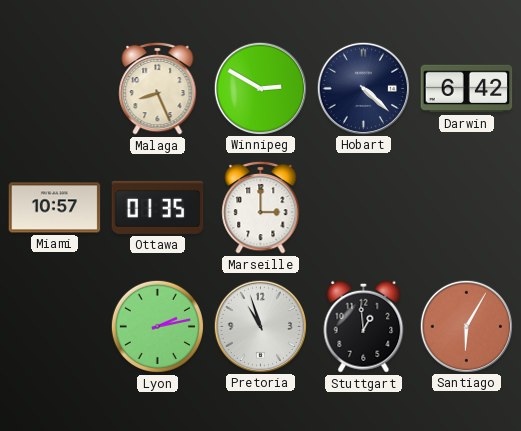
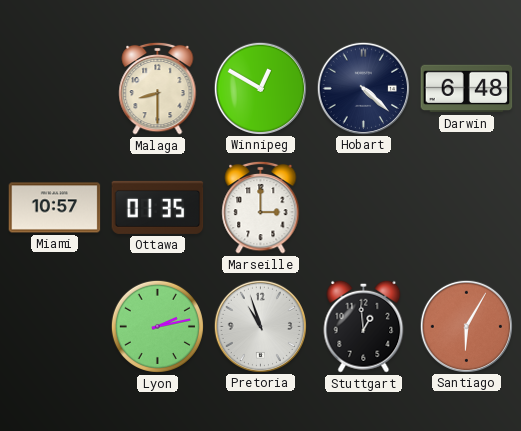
Malaga: 8:26 -> 8:30 (158, 88)
Winnipeg: 2:50 -> 12:50 (260, 88)
Darwin: 6:42 -> 6:48 (467, 89)
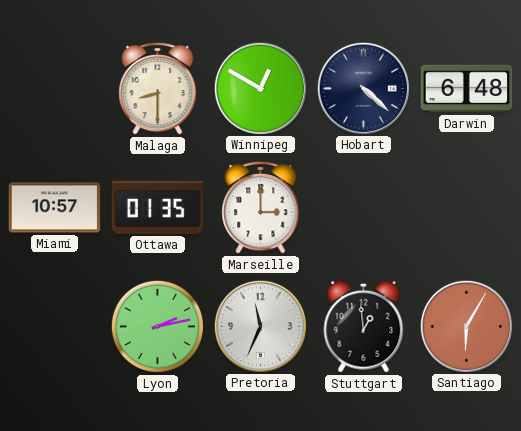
Pretoria: 10:57 -> 11:34 (260, 326)
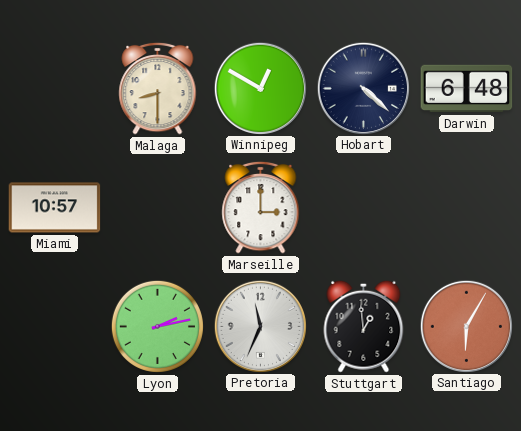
Ottawa: 01:35 -> none (158, 207)
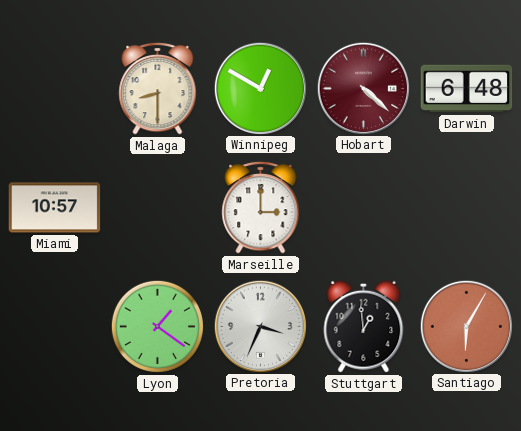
Hobart dial: navy -> burgundy (363, 88)
Lyon: 2:13 -> 1:21 (157, 326)
Pretoria: 11:34 -> 3:34 (260, 326)
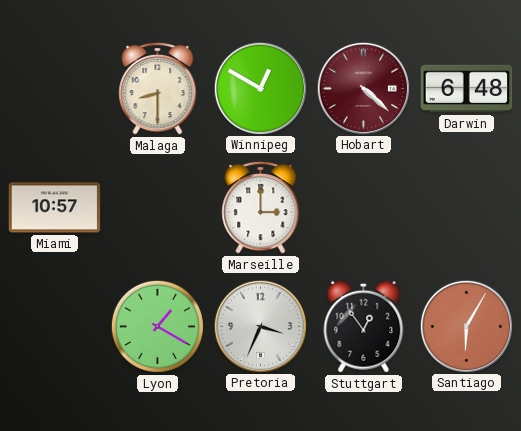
Lyon: 1:21 -> 1:20 (157, 326)
Stuttgart: 12:59 -> 12:54 (364, 326)
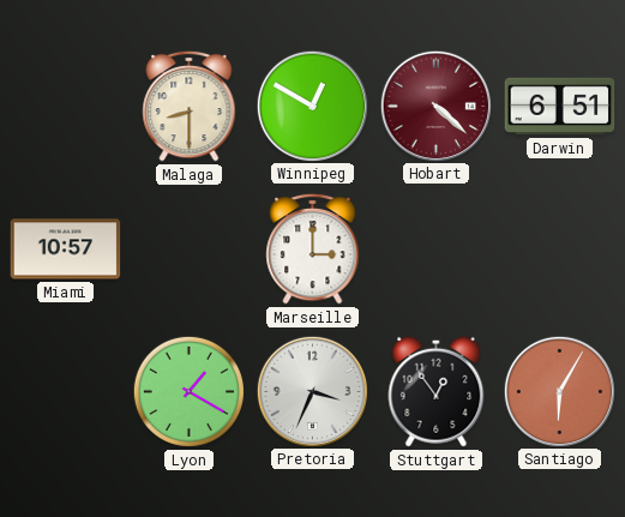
Darwin: 6:48 -> 6:51 (560, 107)
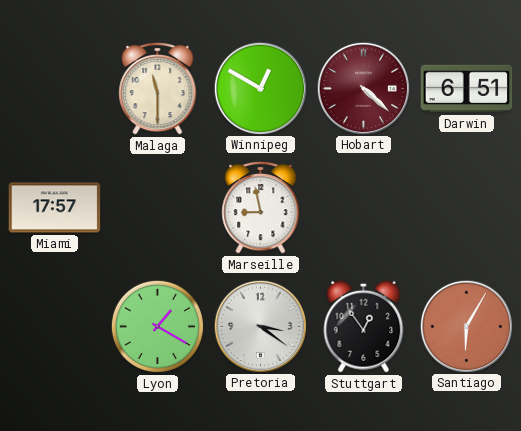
Malaga: 8:30 -> 11:30 (158, 88)
Miami: 10:57 -> 17:57 (55, 208)
Marseille: 3:00 -> 8:58 (261, 207)
Pretoria: 3:34 -> 3:21 (260, 326)
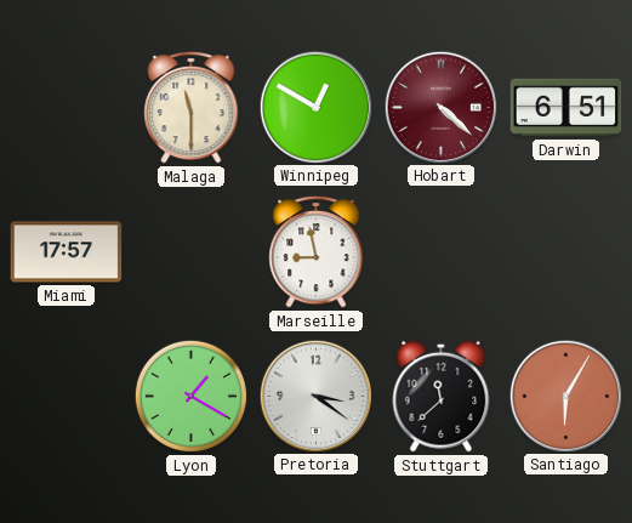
Stuttgart: 12:54 -> 11:38 (442, 396)
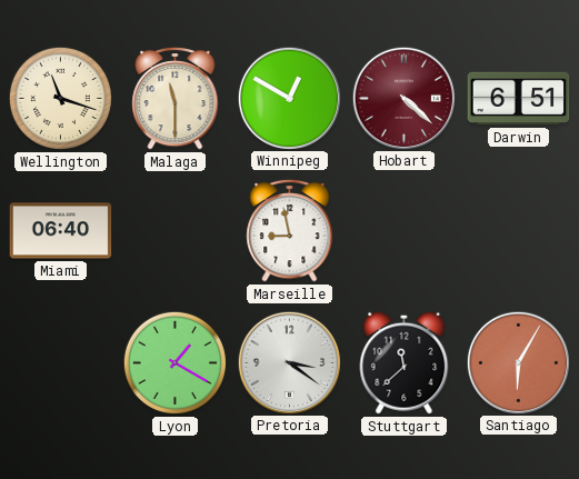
Wellington: none -> 11:18 (60, 98)
Miami: 17:57 -> 06:40 (61, 231)
